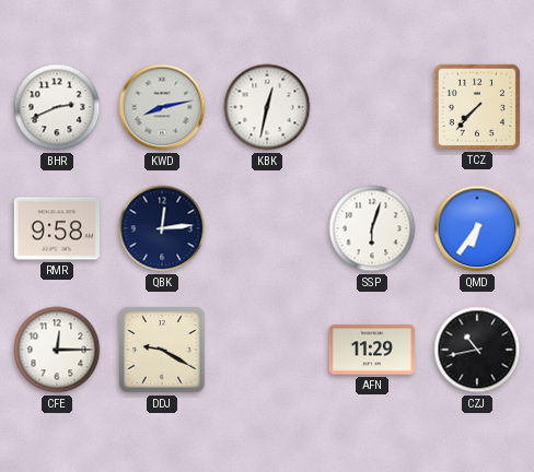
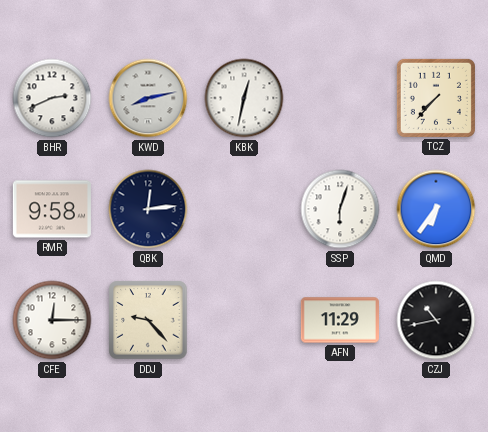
DDJ: 9:20 -> 9:23 (148, 320)
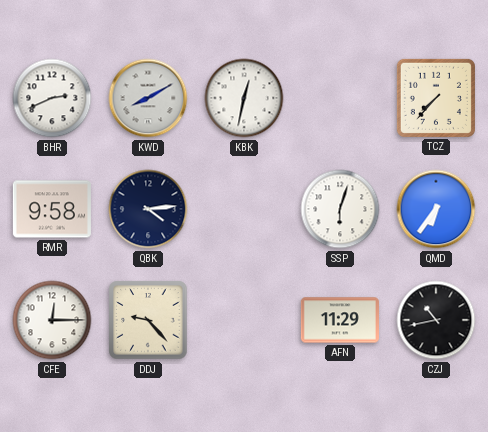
KWD: 8:13 -> 8:10 (148, 98)
QBK: 12:14 -> 4:14 (148, 209)
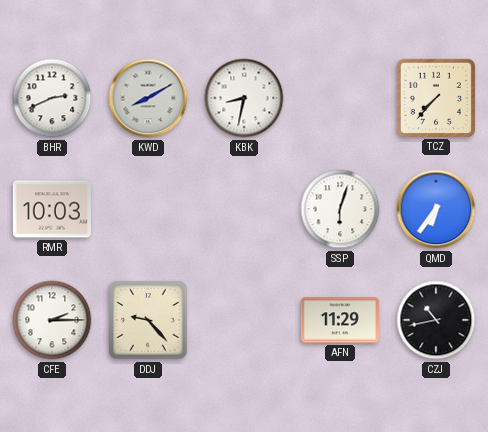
KBK: 12:32 -> 8:32 (244, 98)
RMR: 9:58 -> 10:03 (52, 209)
QBK: 4:14 -> none (148, 209)
CFE: 12:15 -> 2:15 (52, 320)
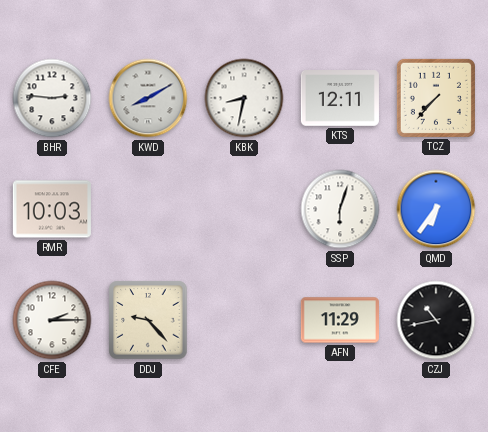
BHR: 2:41 -> 2:46 (52, 98)
KTS: none -> 12:11 (340, 99)
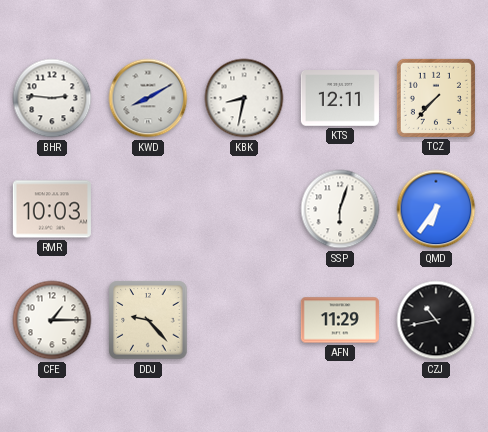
CFE: 2:15 -> 1:15 (52, 320)
